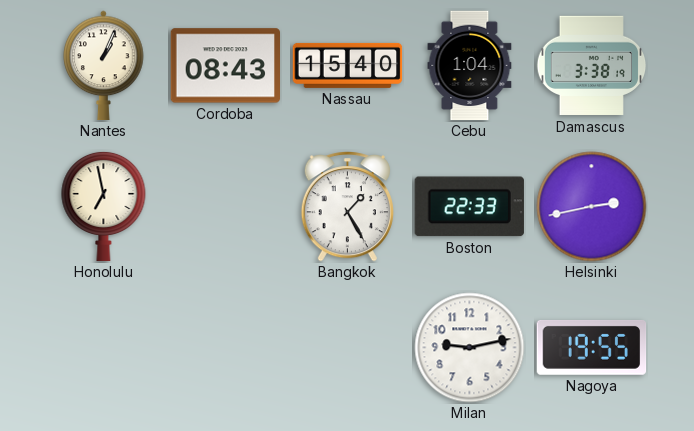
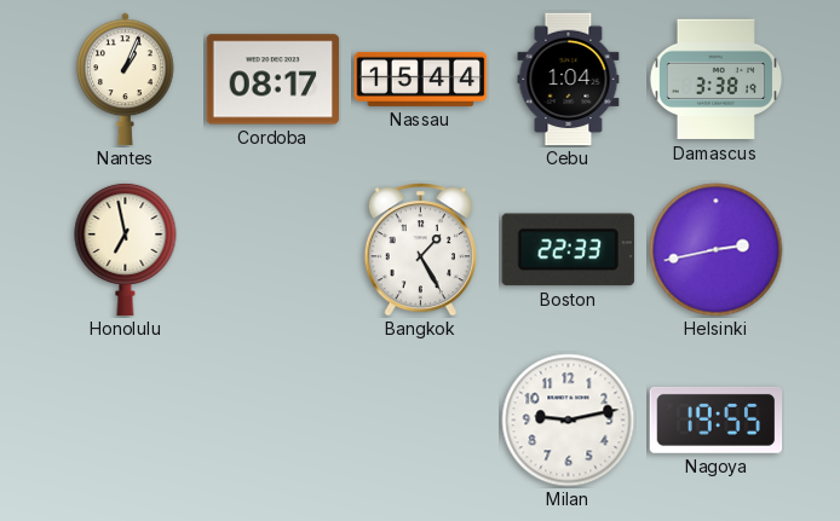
Cordoba: 08:43 -> 08:17 (274, 80)
Nassau: 15:40 -> 15:44 (421, 79)
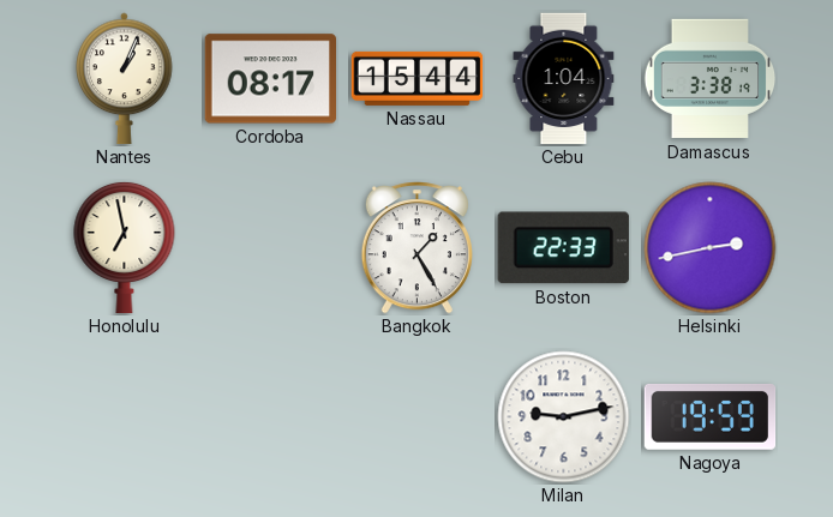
Nagoya: 19:55 -> 19:59 (711, 416)
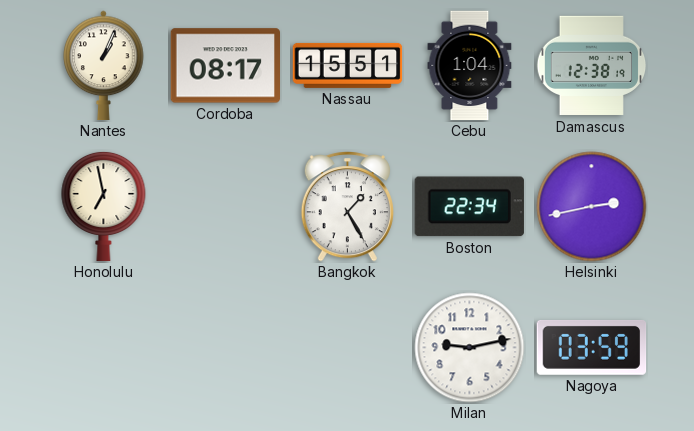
Nassau: 15:44 -> 15:51 (348, 65)
Damascus: 3:38 -> 12:38 (591, 66)
Boston: 22:33 -> 22:34 (469, 207)
Nagoya: 19:59 -> 03:59 (592, 347)
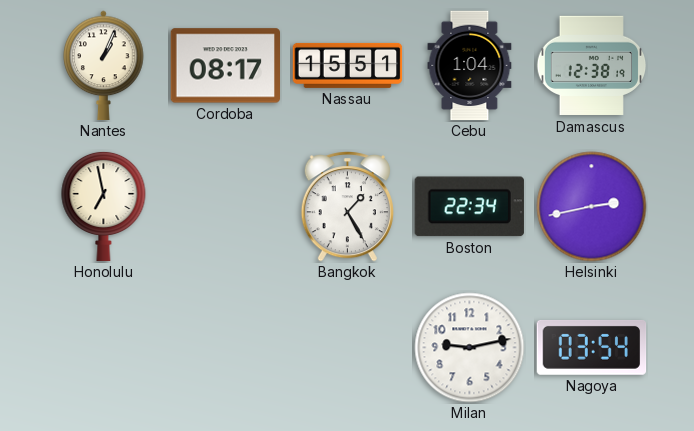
Nagoya: 03:59 -> 03:54 (592, 347)
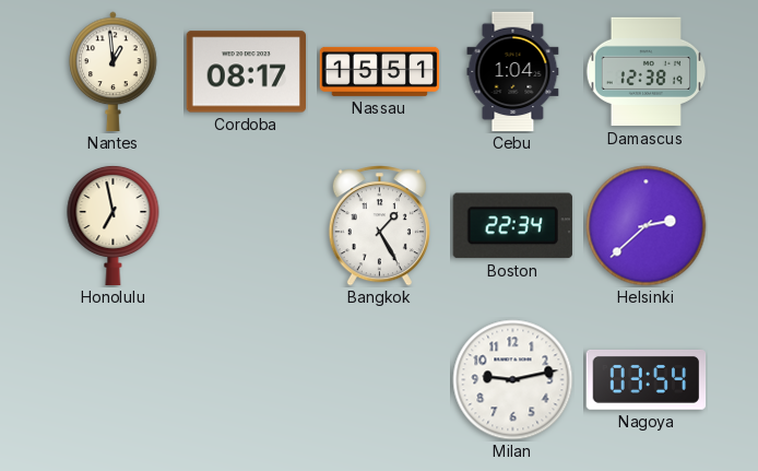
Nantes: 1:04 -> 12:59 (114, 72)
Helsinki: 2:43 -> 2:38 (647, 226)
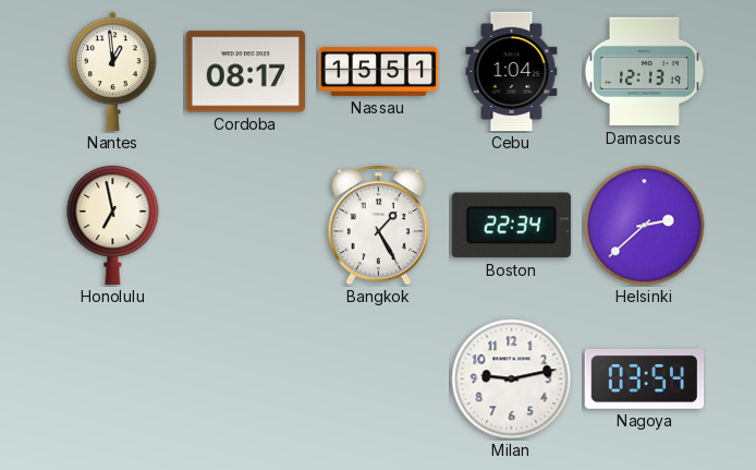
Damascus: 12:38 -> 12:13 (644, 72)
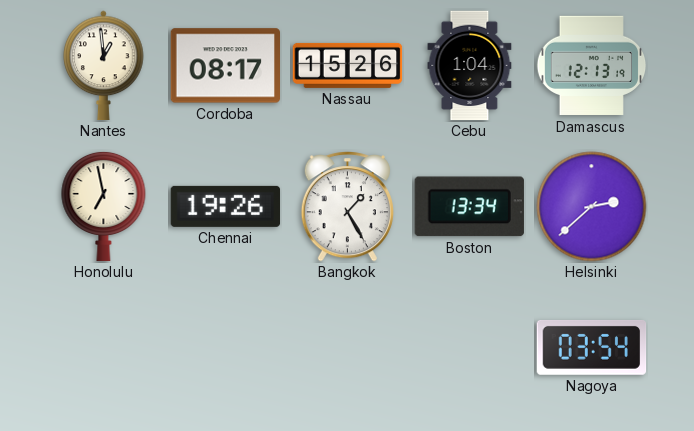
Nassau: 15:51 -> 15:26 (348, 65)
Chennai: none -> 19:26 (226, 206)
Boston: 22:34 -> 13:34 (469, 207)
Milan: 9:13 -> none (512, 379)
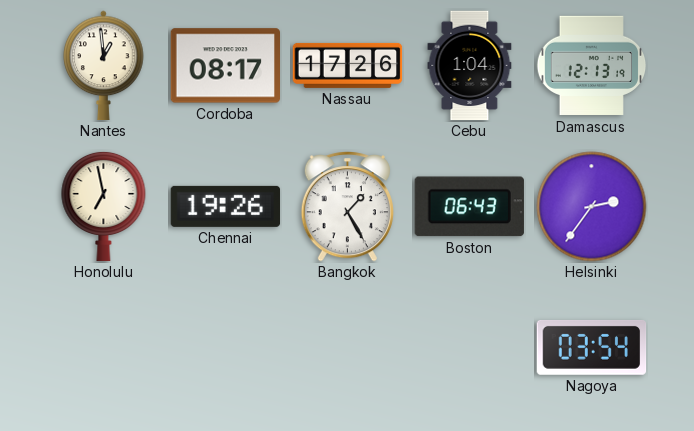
Nassau: 15:26 -> 17:26 (348, 65)
Boston: 13:34 -> 06:43 (469, 207)
Helsinki: 2:38 -> 2:36 (592, 207)
